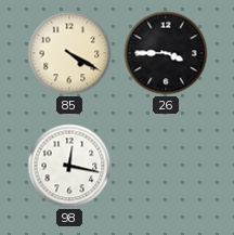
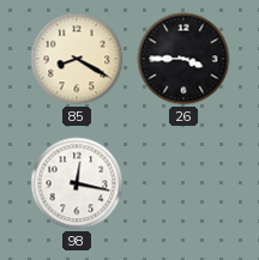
85: 4:20 -> 8:20 (77, 59)
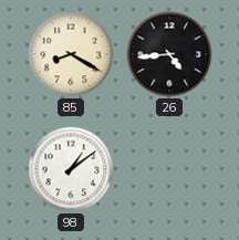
26: 3:45 -> 4:44 (169, 54)
98: 12:17 -> 1:09 (71, 169)
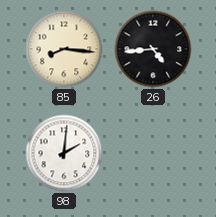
85: 8:20 -> 8:16 (64, 49)
98: 1:09 -> 2:01 (64, 153)
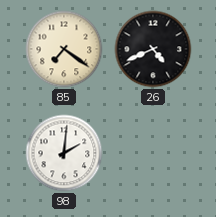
85: 8:16 -> 7:21 (64, 49)
26: 4:44 -> 4:41 (153, 49)
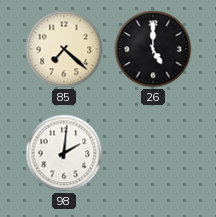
85: 7:21 -> 7:22 (64, 49)
26: 4:41 -> 5:00 (153, 49)
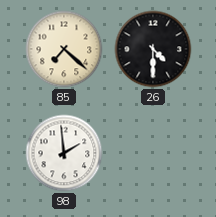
26: 5:00 -> 4:30 (153, 49)
98: 2:01 -> 1:59 (64, 153)
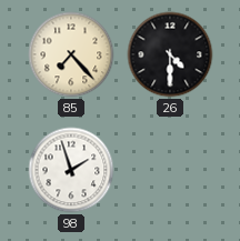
85: 7:22 -> 7:23 (71, 54)
98: 1:59 -> 1:57 (71, 170)
